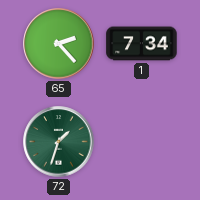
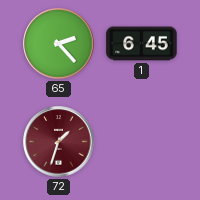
1: 7:34 -> 6:45 (142, 44)
72 dial: green -> burgundy (59, 142)
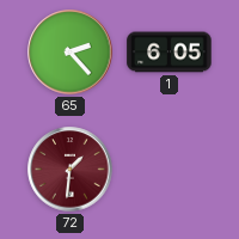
1: 6:45 -> 6:05 (170, 53)
72: 1:33 -> 1:31 (71, 170)
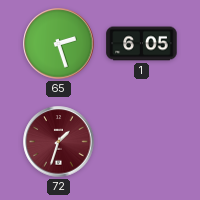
65: 2:23 -> 2:27 (59, 44)
72: 1:31 -> 1:33 (59, 142)
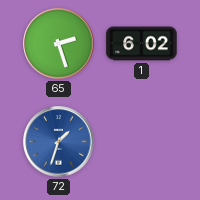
1: 6:05 -> 6:02 (142, 44)
72 dial: burgundy -> blue (59, 142)
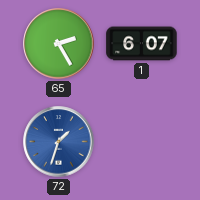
65: 2:27 -> 2:25 (59, 44)
1: 6:02 -> 6:07 (142, 44)
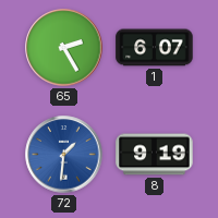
72: 1:33 -> 1:31 (64, 155)
8: none -> 9:19 (155, 155)
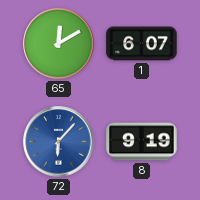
65: 2:25 -> 12:10 (59, 44)
72: 1:31 -> 6:07 (59, 142)
